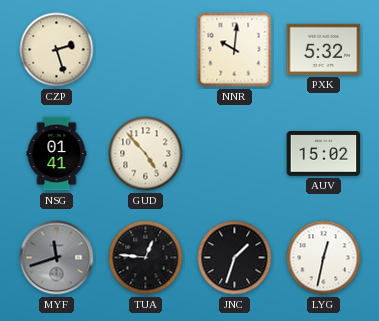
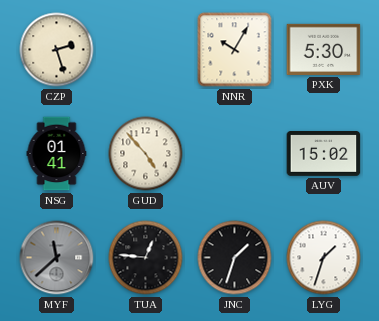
NNR: 10:01 -> 10:05 (235, 50)
PXK: 5:32 -> 5:30 (324, 49)
MYF: 11:42 -> 11:38 (57, 258)
LYG: 12:32 -> 1:33 (324, 258)
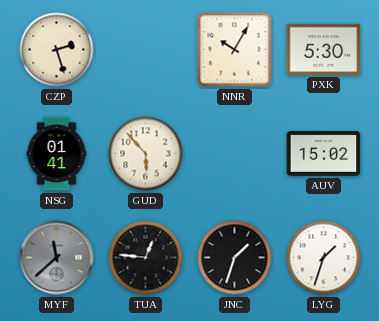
GUD: 4:53 -> 5:53 (146, 154)
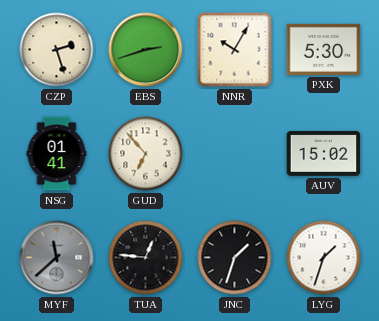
EBS: none -> 2:42 (146, 50)
GUD: 5:53 -> 6:53 (146, 154)
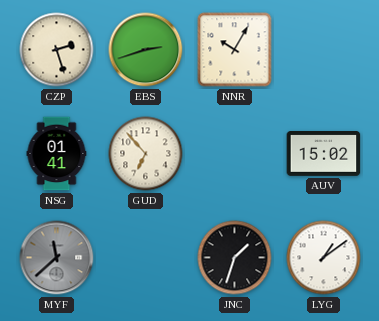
PXK: 5:30 -> none (324, 49)
TUA: 12:46 -> none (146, 258)
LYG: 1:33 -> 1:09 (324, 258)
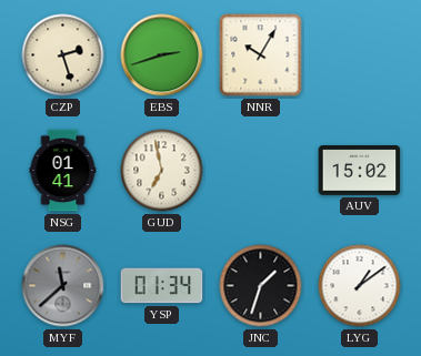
GUD: 6:53 -> 6:58 (162, 171)
YSP: none -> 01:34 (162, 286)
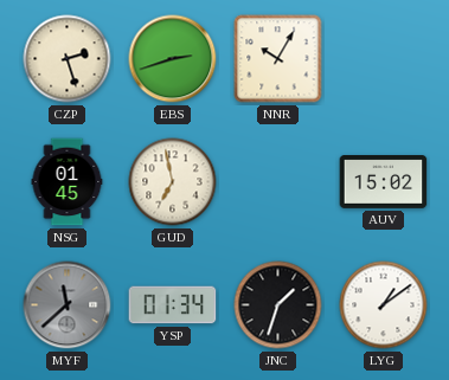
NSG: 01:41 -> 01:45 (68, 182)
